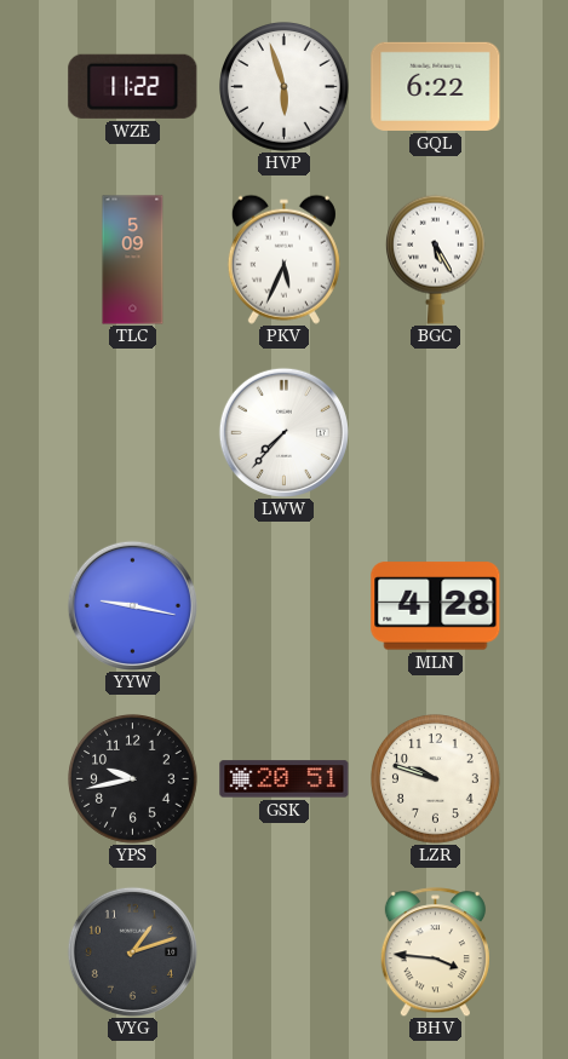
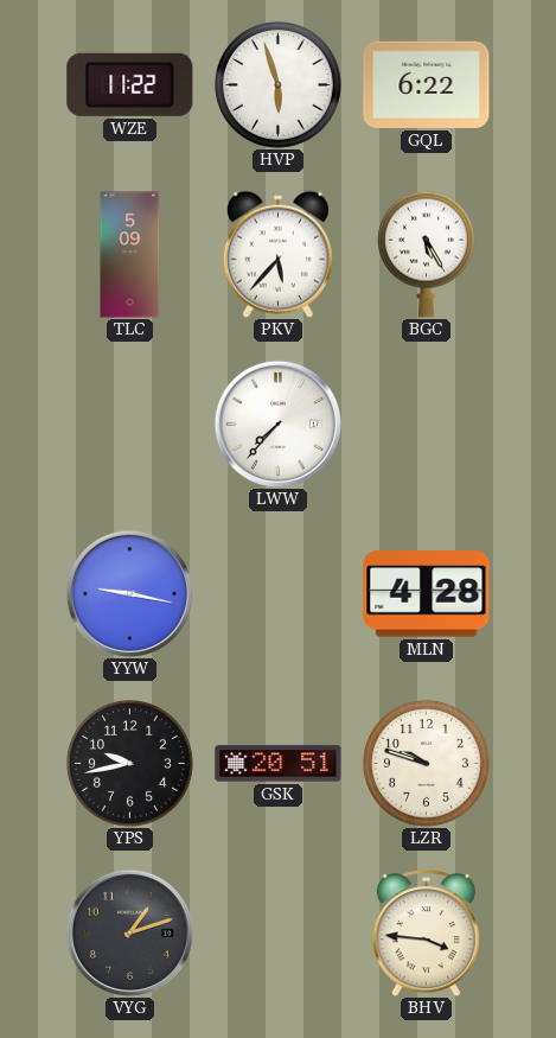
PKV: 5:34 -> 5:37 (277, 254)
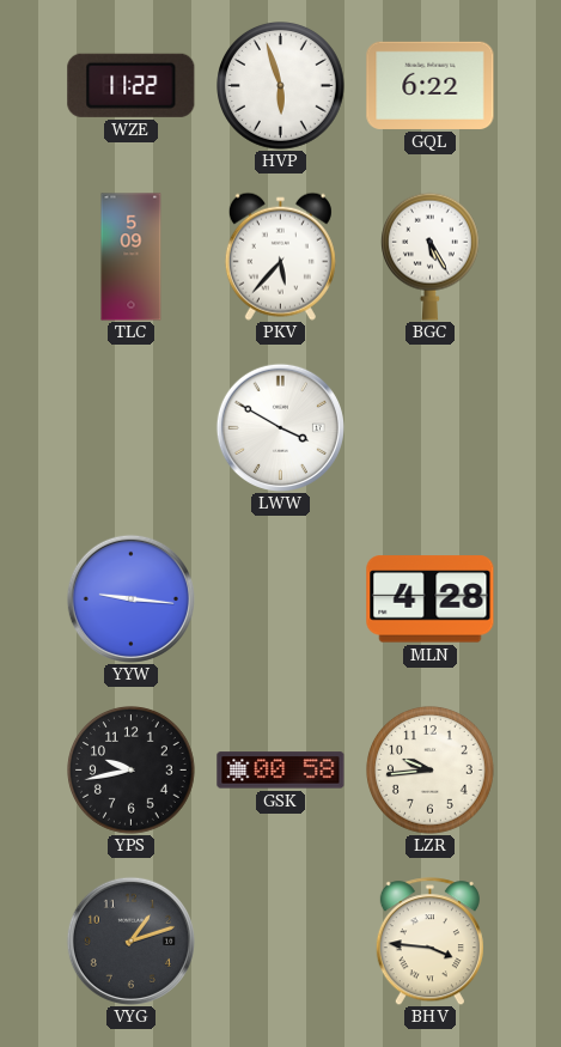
LWW: 7:37 -> 3:50 (280, 427)
YYW: 9:17 -> 9:16 (130, 598)
GSK: 20:51 -> 00:58 (281, 771)
LZR: 9:48 -> 9:44 (431, 771)
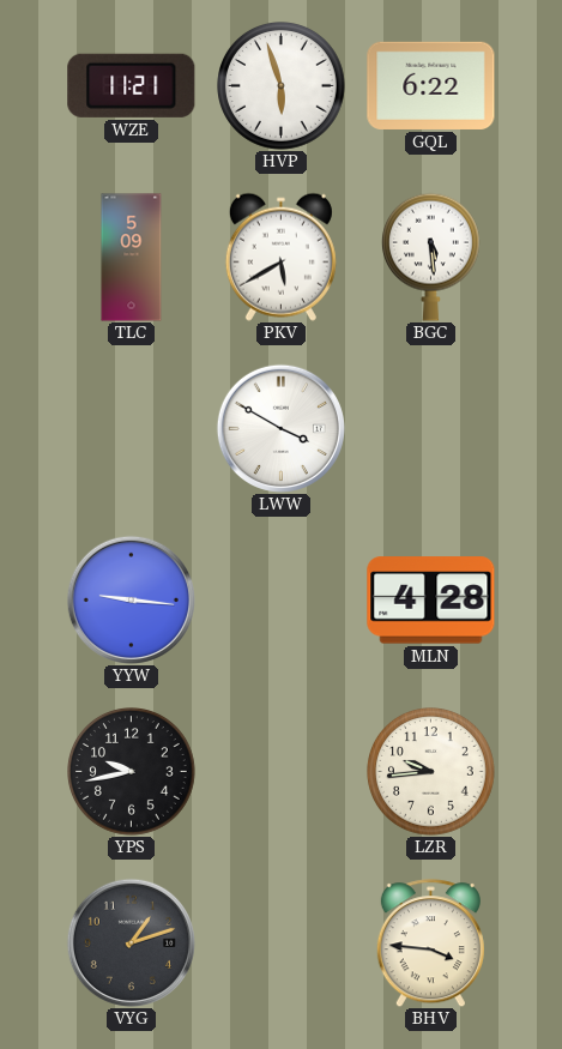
WZE: 11:22 -> 11:21 (132, 85)
PKV: 5:37 -> 5:40 (280, 257)
BGC: 5:25 -> 5:29 (430, 257)
GSK: 00:58 -> none (281, 771)
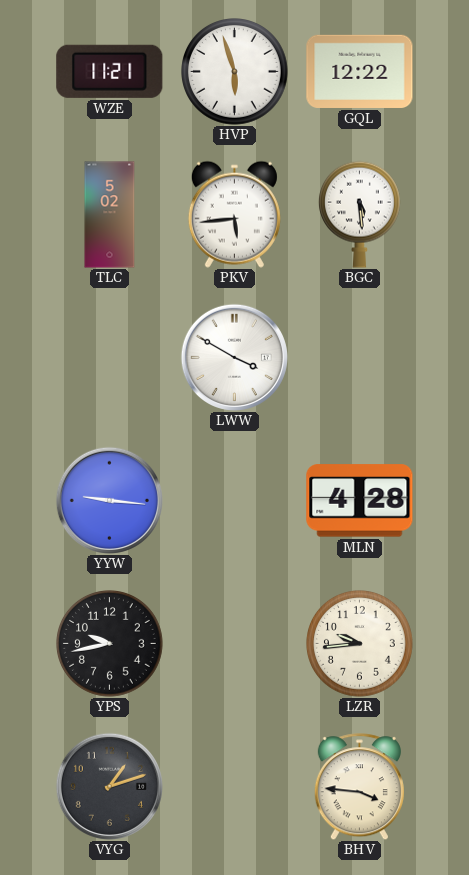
GQL: 6:22 -> 12:22 (360, 71)
TLC: 5:09 -> 5:02 (110, 215)
PKV: 5:40 -> 5:44 (234, 214)
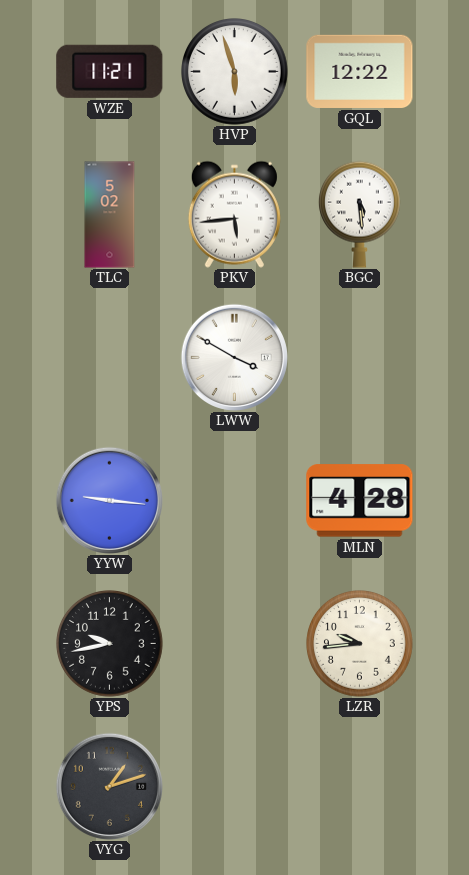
BHV: 3:46 -> none (359, 787)
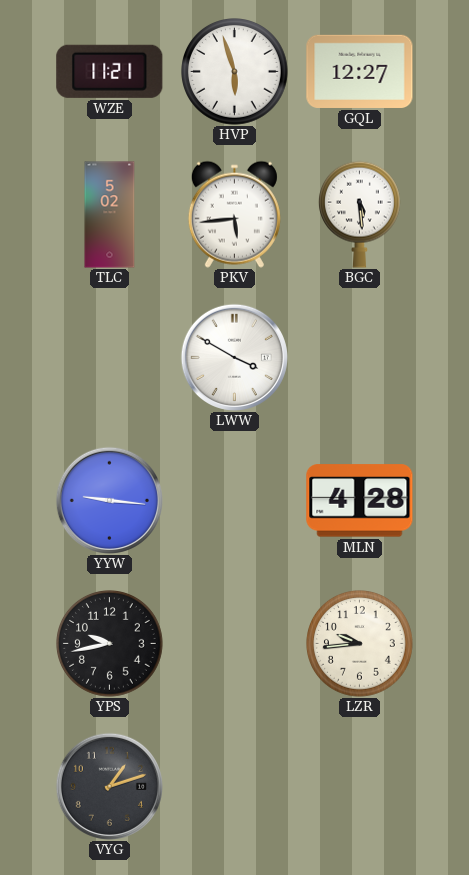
GQL: 12:22 -> 12:27 (360, 71)
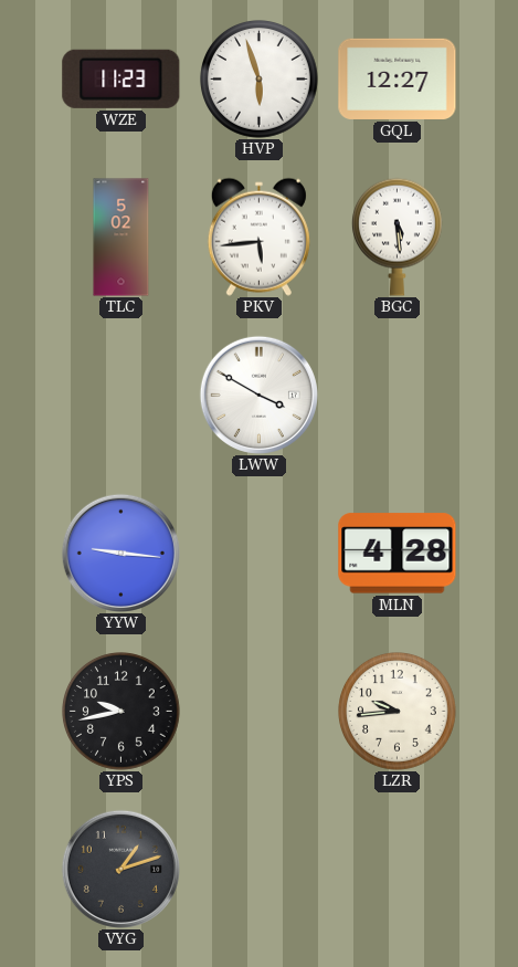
WZE: 11:21 -> 11:23 (121, 78)
